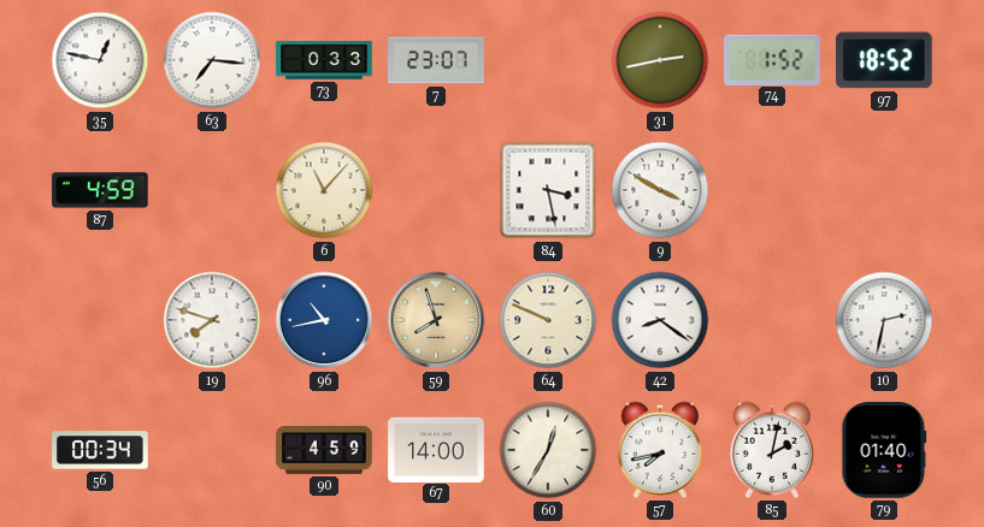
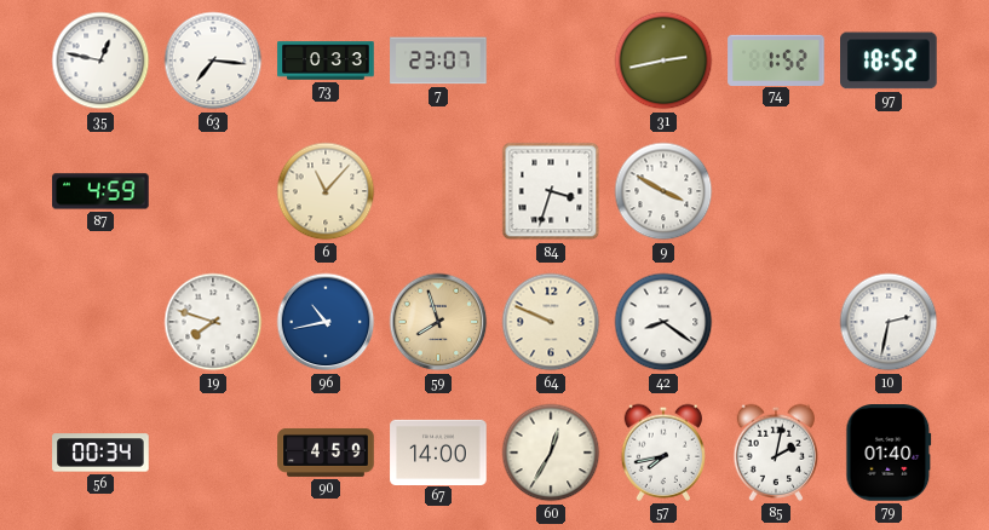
84: 3:28 -> 3:33 (551, 191)
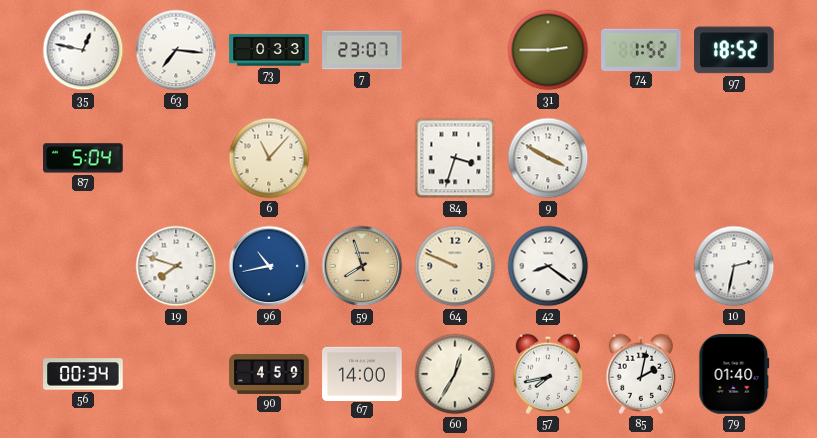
31: 2:43 -> 2:45 (548, 50)
87: 4:59 -> 5:04 (83, 158)
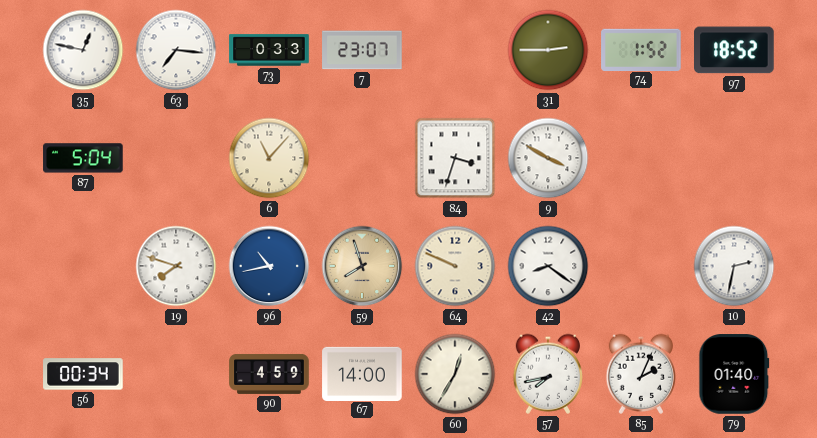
85: 2:02 -> 2:04 (641, 374)
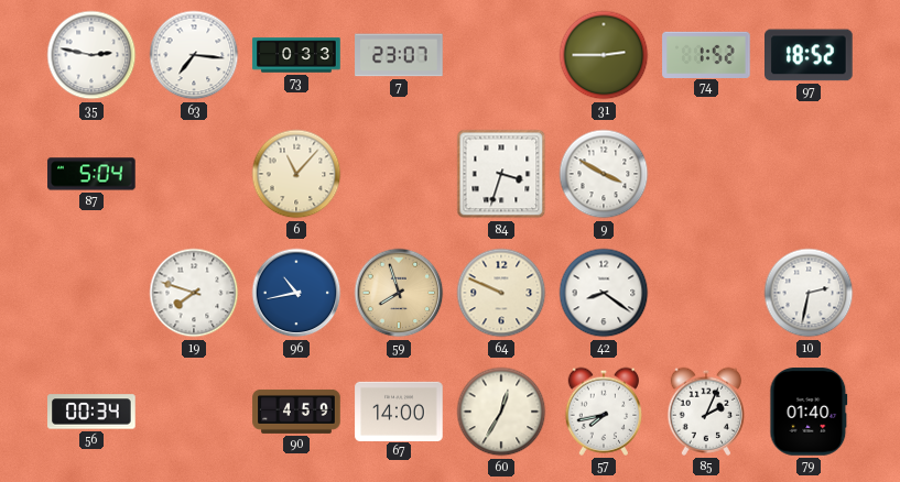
35: 12:47 -> 2:47 (91, 55)
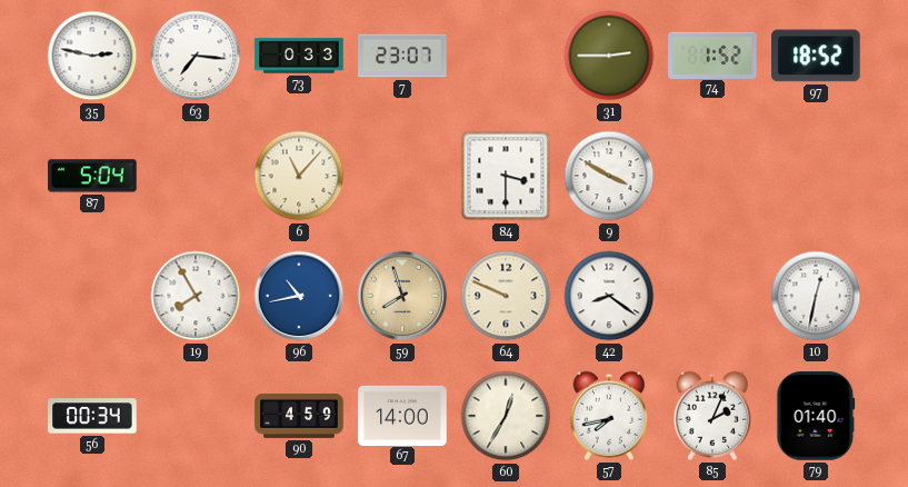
84: 3:33 -> 3:30 (506, 176)
19: 7:48 -> 7:55 (196, 296)
10: 2:32 -> 12:32 (816, 296)
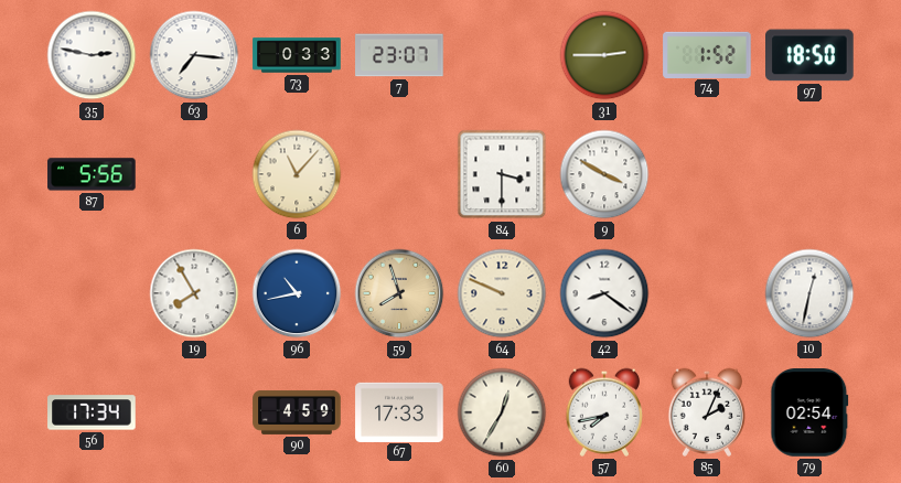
97: 18:52 -> 18:50 (809, 55)
87: 5:04 -> 5:56 (92, 174)
56: 00:34 -> 17:34 (92, 412)
67: 14:00 -> 17:33 (399, 411)
79: 01:40 -> 02:54 (809, 412)
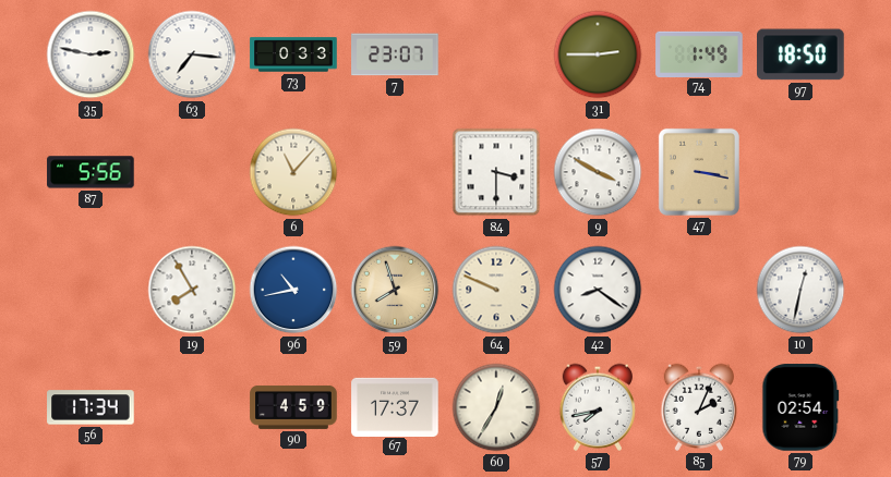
74: 1:52 -> 1:49 (699, 53)
47: none -> 3:17 (699, 172)
67: 17:33 -> 17:37 (395, 406)
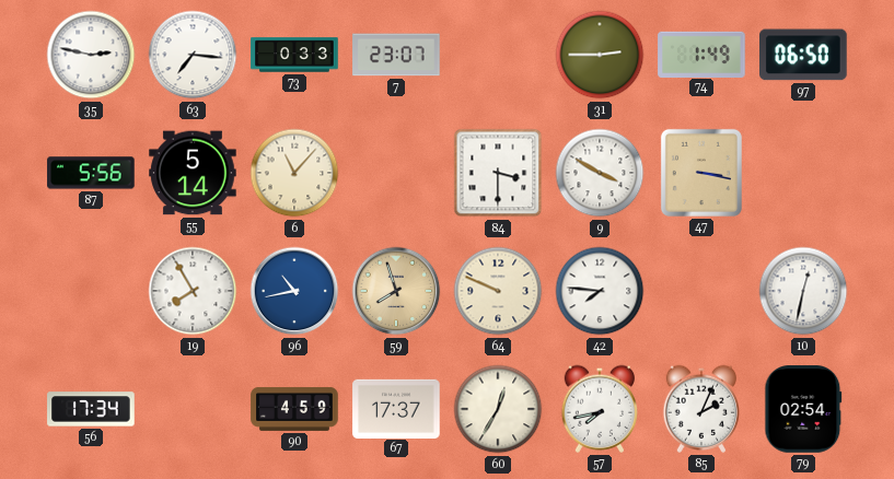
97: 18:50 -> 06:50 (803, 55)
55: none -> 5:14 (193, 173)
42: 8:21 -> 7:46 (600, 291)
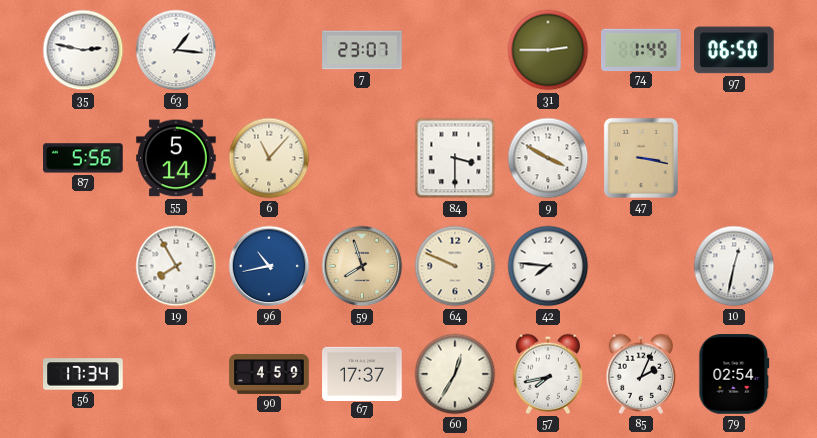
63: 7:16 -> 1:16 (176, 50)
73: 0:33 -> none (294, 55)
